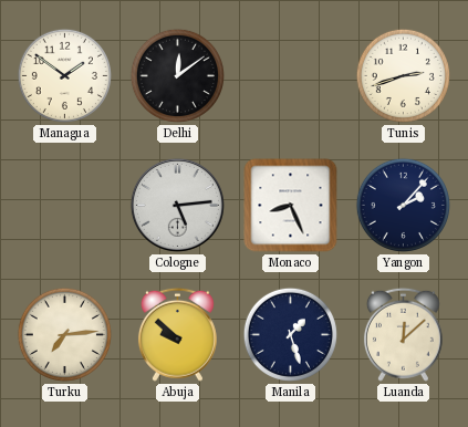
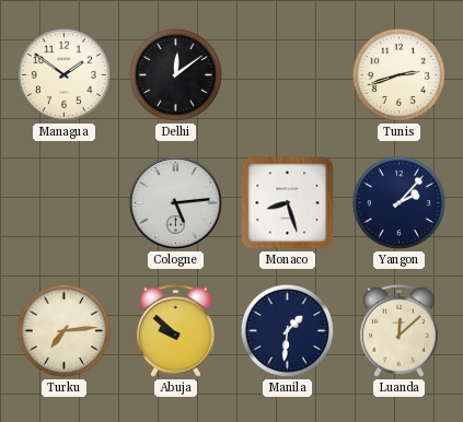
Monaco: 8:26 -> 8:27 (288, 203)
Manila: 1:27 -> 1:31 (287, 330)
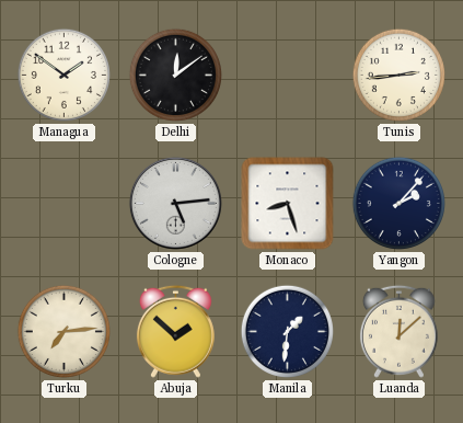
Tunis: 2:42 -> 2:44 (398, 75)
Abuja: 9:52 -> 1:52 (175, 331)
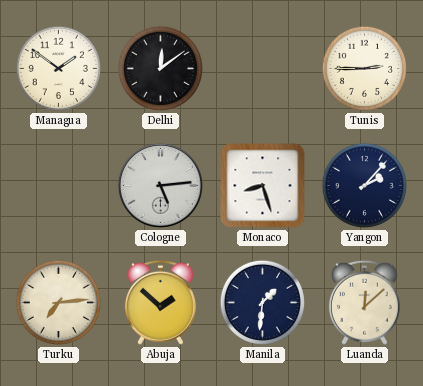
Tunis: 2:44 -> 2:45 (364, 68)
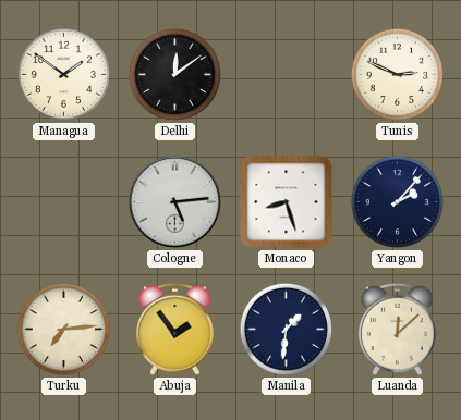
Tunis: 2:45 -> 2:49 (397, 74)
Abuja: 1:52 -> 1:54 (174, 329)
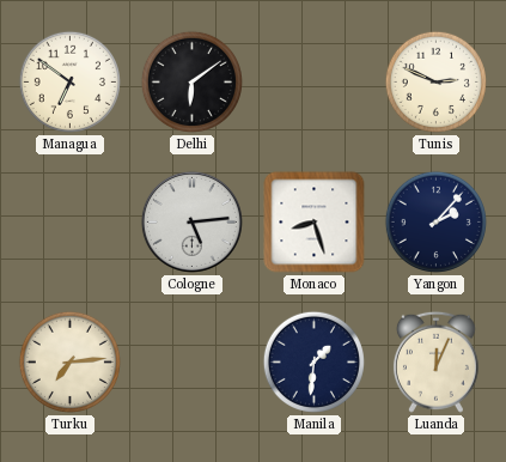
Managua: 1:51 -> 6:51 (69, 81)
Delhi: 12:09 -> 6:09 (191, 81)
Abuja: 1:54 -> none (174, 329)
Luanda: 12:08 -> 12:04 (435, 361)
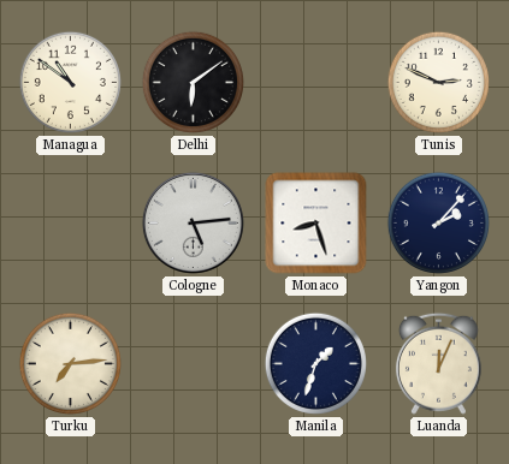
Managua: 6:51 -> 10:51 (70, 82)
Manila: 1:31 -> 1:33 (315, 363)
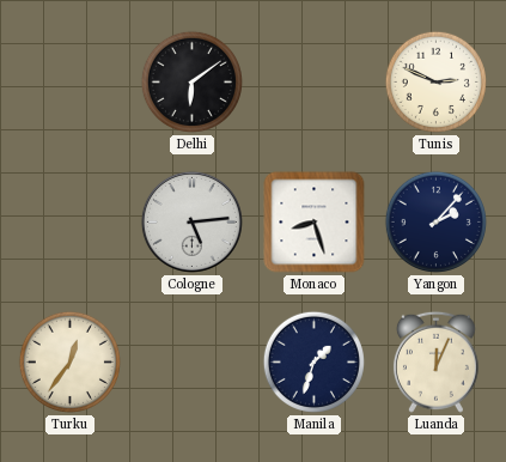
Managua: 10:51 -> none (70, 82)
Turku: 7:14 -> 12:36 (69, 361)
